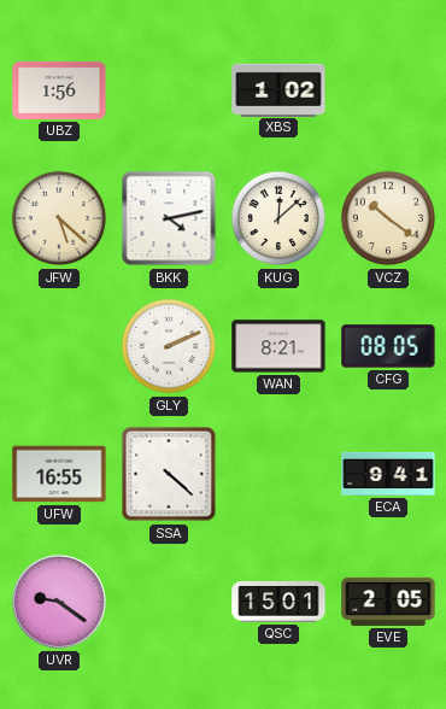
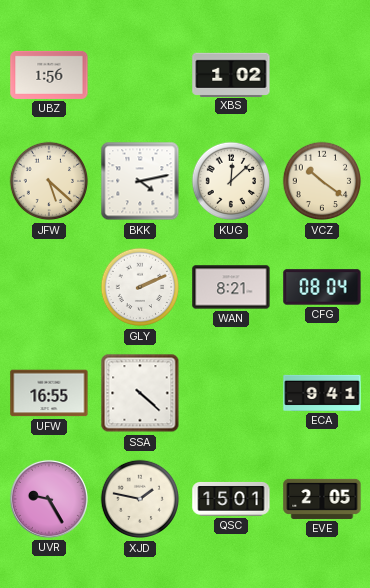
CFG: 08:05 -> 08:04 (322, 287)
UVR: 9:21 -> 9:25 (49, 499)
XJD: none -> 1:47 (140, 499)
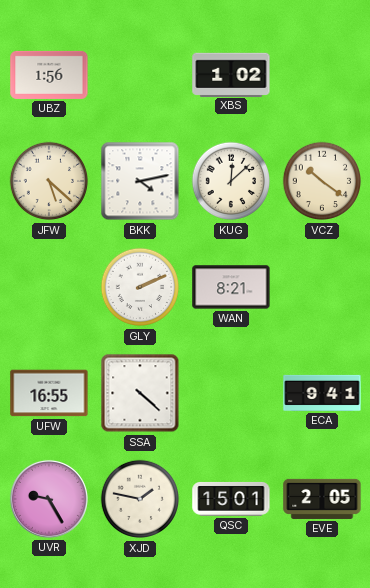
CFG: 08:04 -> none (322, 287)
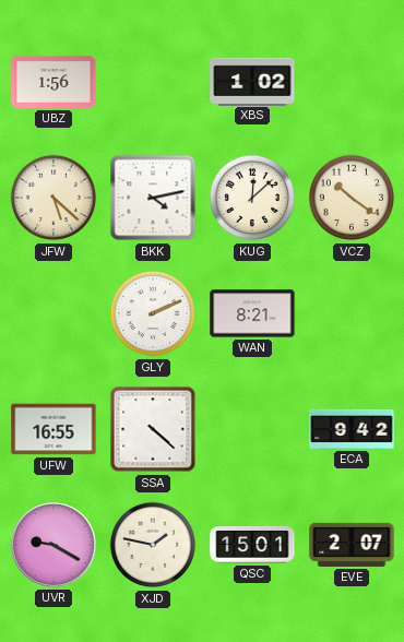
ECA: 9:41 -> 9:42 (352, 429)
UVR: 9:25 -> 9:20 (54, 545)
EVE: 2:05 -> 2:07 (352, 545)
